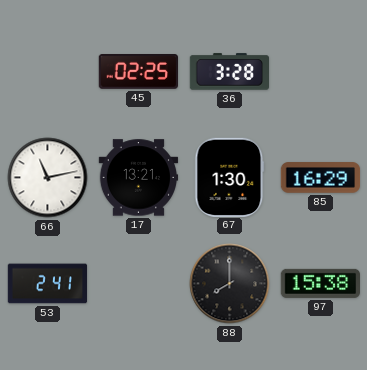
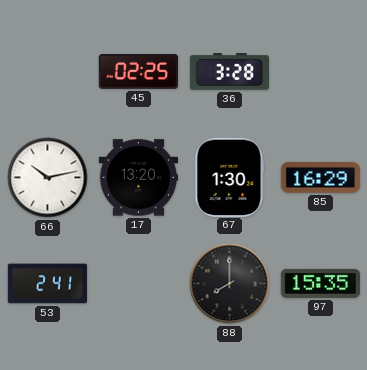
66: 11:13 -> 10:13 (48, 178)
17: 13:21 -> 13:20 (139, 178)
97: 15:38 -> 15:35 (320, 283)
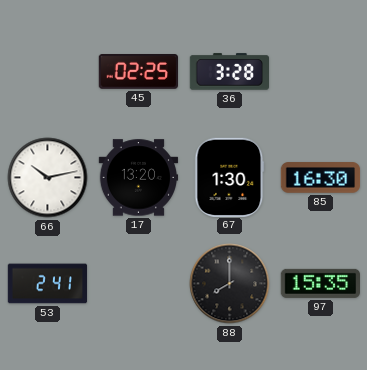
85: 16:29 -> 16:30 (321, 178)
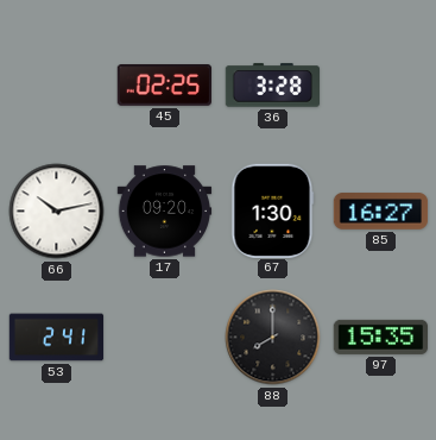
17: 13:20 -> 09:20 (165, 212)
85: 16:30 -> 16:27 (381, 212)
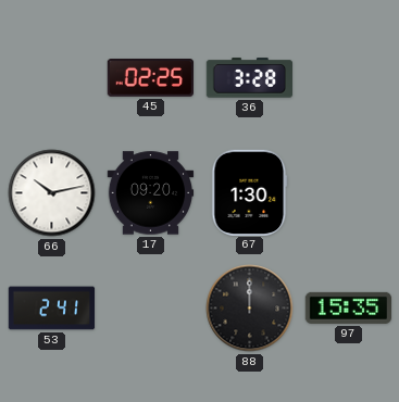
85: 16:27 -> none (381, 212)
88: 8:00 -> 12:00 (250, 309)
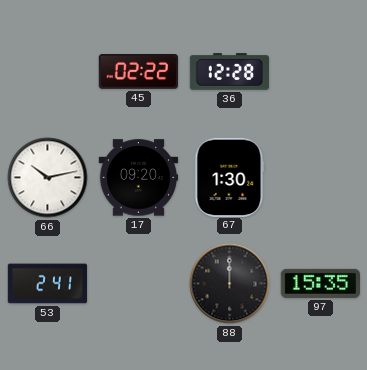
45: 02:25 -> 02:22 (138, 72)
36: 3:28 -> 12:28 (230, 72)
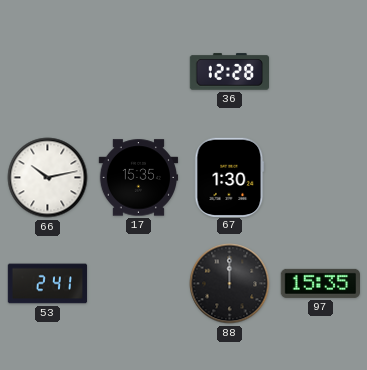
45: 02:22 -> none (138, 72)
17: 09:20 -> 15:35 (139, 178)
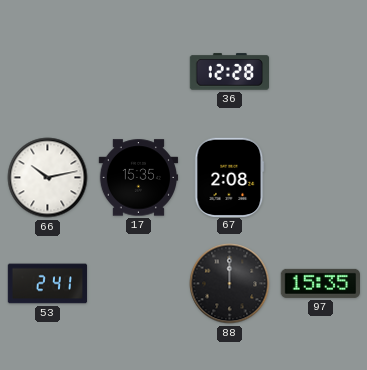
67: 1:30 -> 2:08 (230, 177)
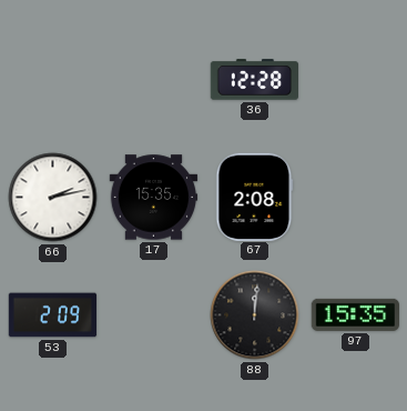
66: 10:13 -> 2:13 (53, 198)
53: 2:41 -> 2:09 (53, 315)
88: 12:00 -> 12:01 (255, 315)
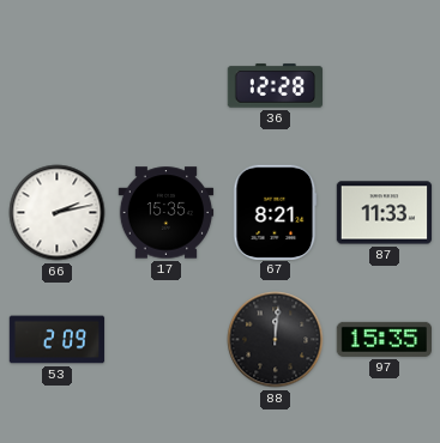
67: 2:08 -> 8:21 (276, 212)
87: none -> 11:33 (385, 213)
